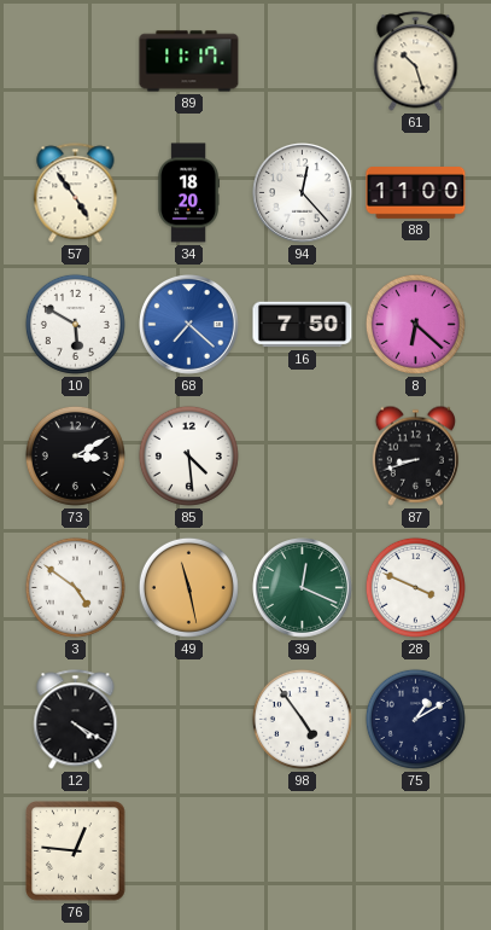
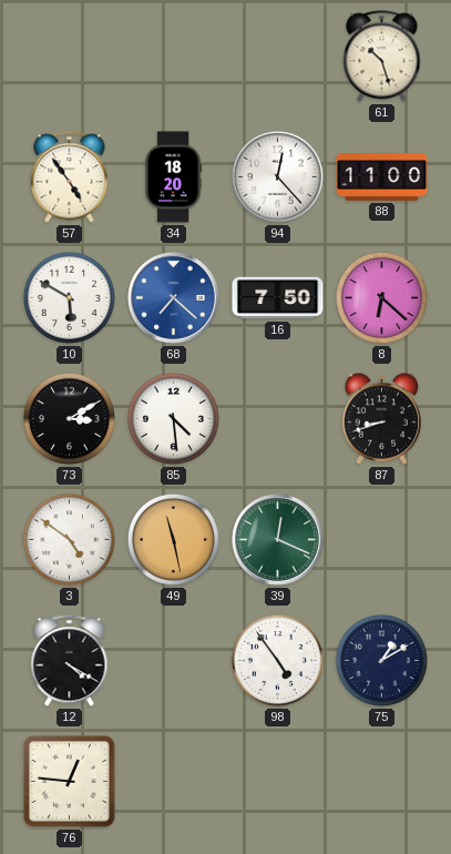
89: 11:17 -> none (189, 62)
28: 3:49 -> none (415, 587)
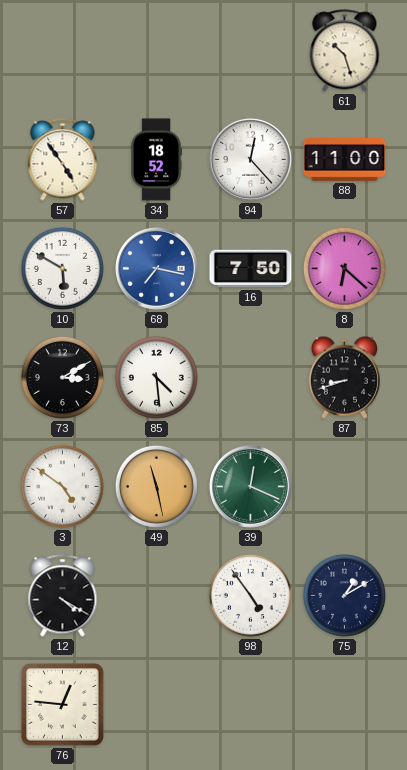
34: 18:20 -> 18:52 (156, 160)
68: 7:22 -> 7:17 (157, 269)
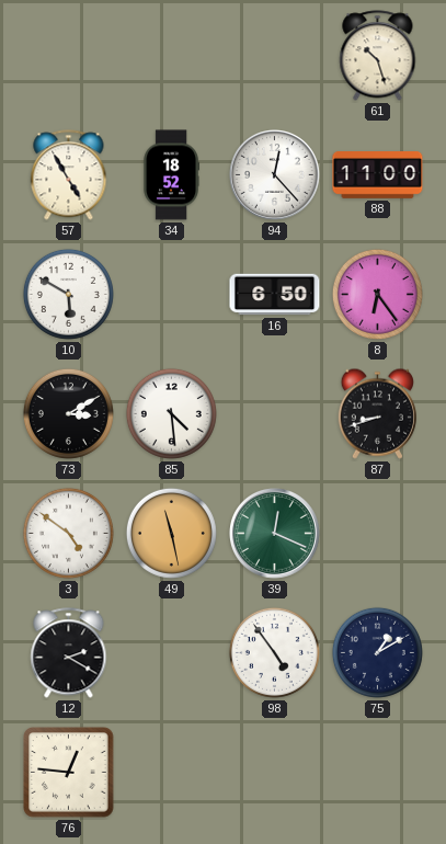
57: 4:54 -> 4:55 (69, 175)
68: 7:17 -> none (157, 269)
16: 7:50 -> 6:50 (275, 295)
8: 6:22 -> 6:24 (377, 294)
12: 4:20 -> 2:20 (69, 653)
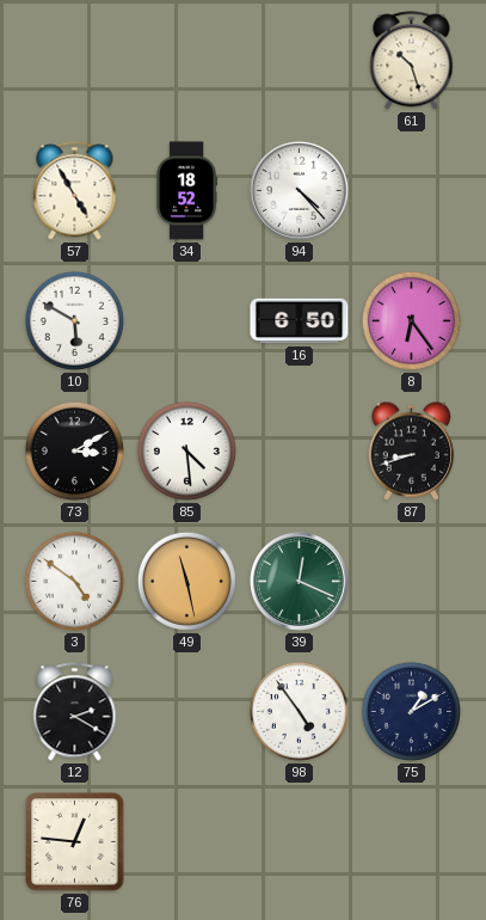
94: 12:23 -> 4:23 (300, 191)
88: 11:00 -> none (378, 175)
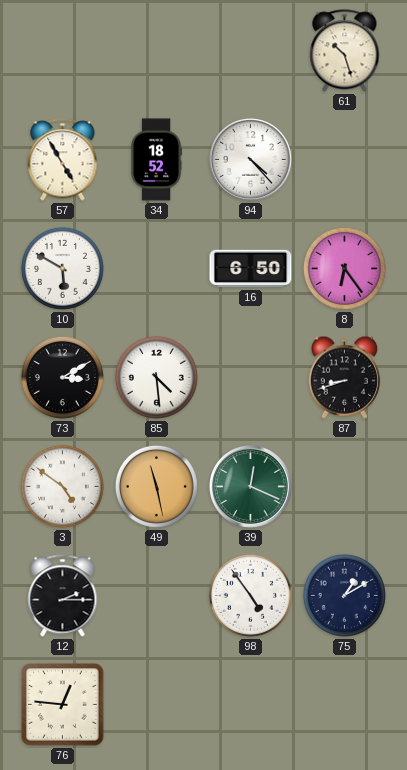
12: 2:20 -> 2:15 (63, 596)
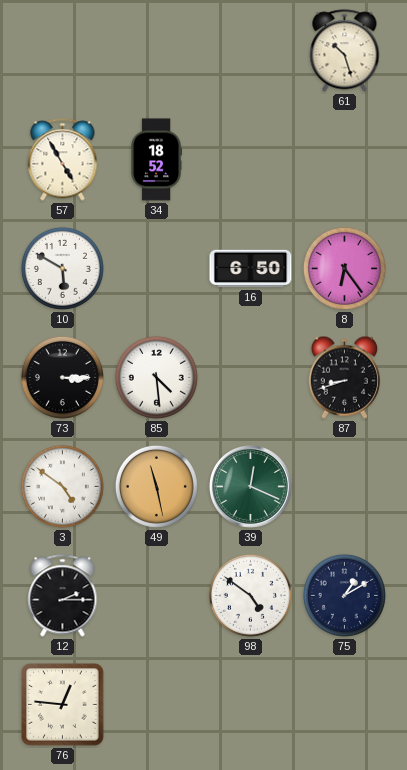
94: 4:23 -> none (251, 160)
73: 3:10 -> 3:15 (62, 377)
98: 4:54 -> 4:51 (250, 595)
